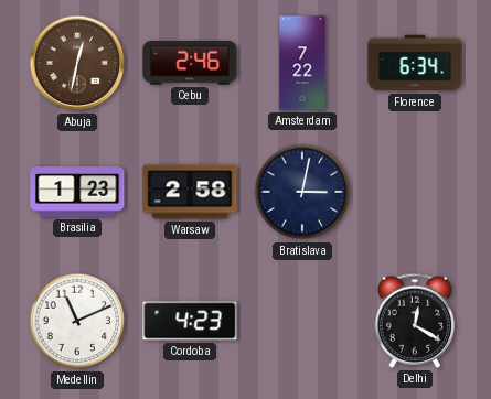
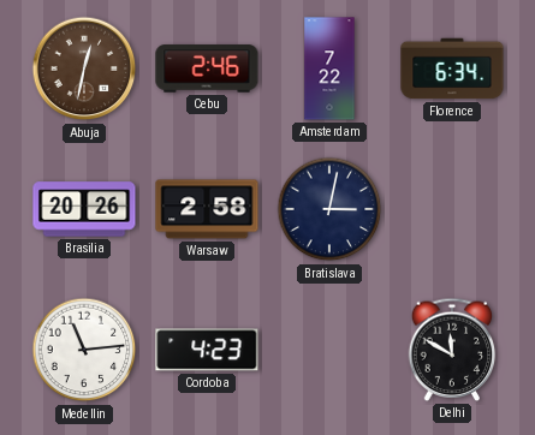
Brasilia: 1:23 -> 20:26 (84, 209)
Medellin: 11:11 -> 11:14 (84, 350)
Delhi: 12:20 -> 11:50 (452, 350)
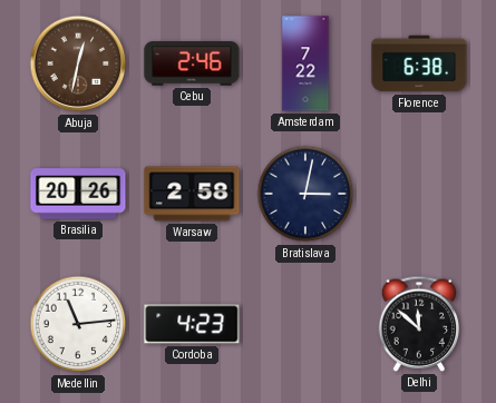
Florence: 6:34 -> 6:38 (419, 63)
Delhi: 11:50 -> 11:52 (419, 324)
